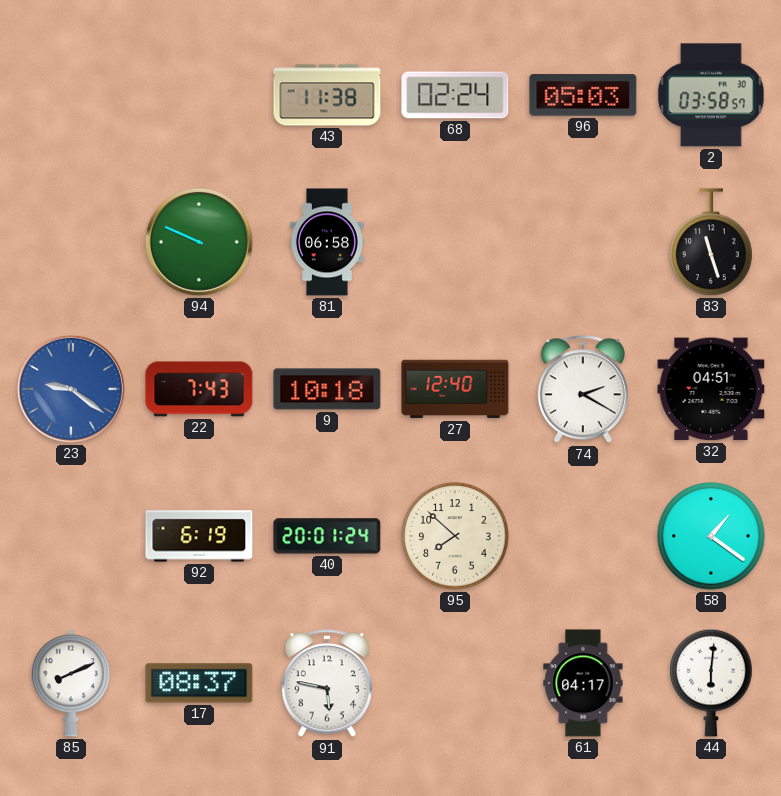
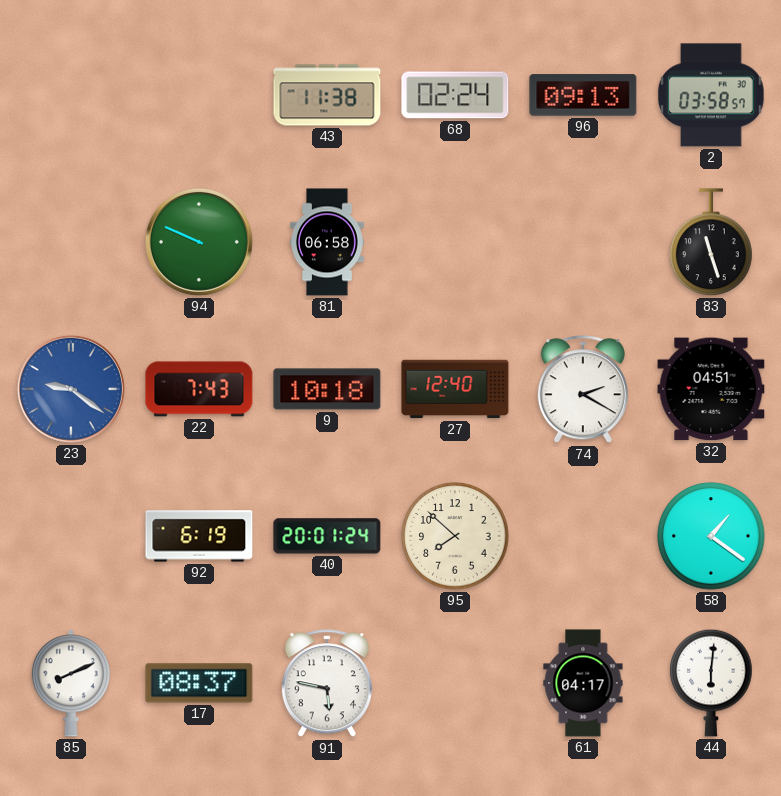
96: 05:03 -> 09:13 (583, 95)
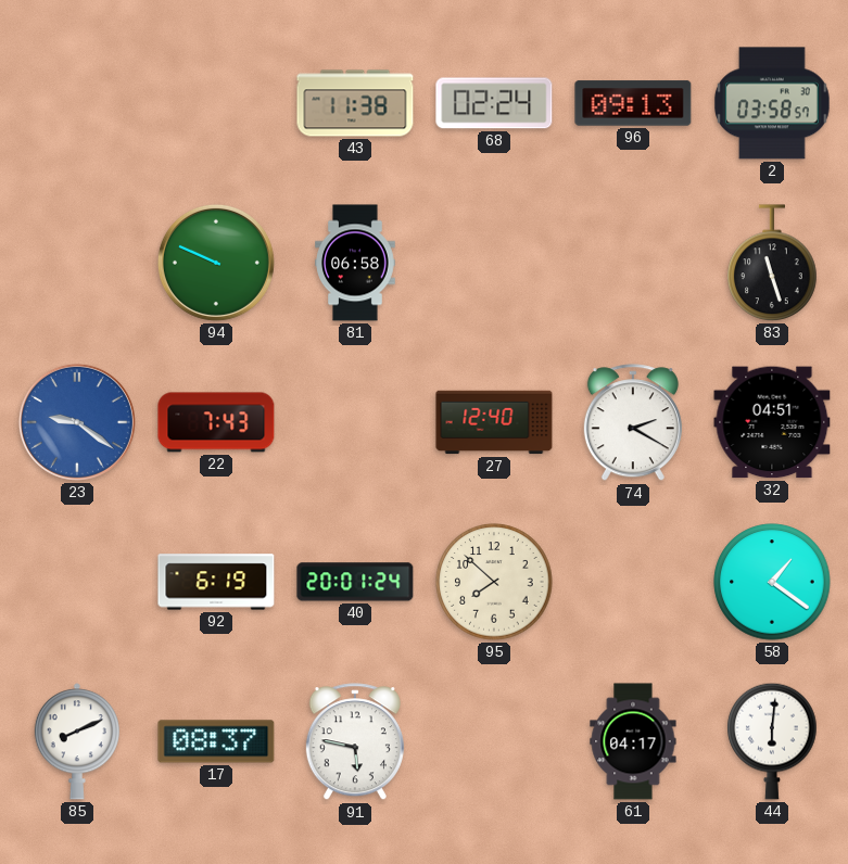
9: 10:18 -> none (327, 389)
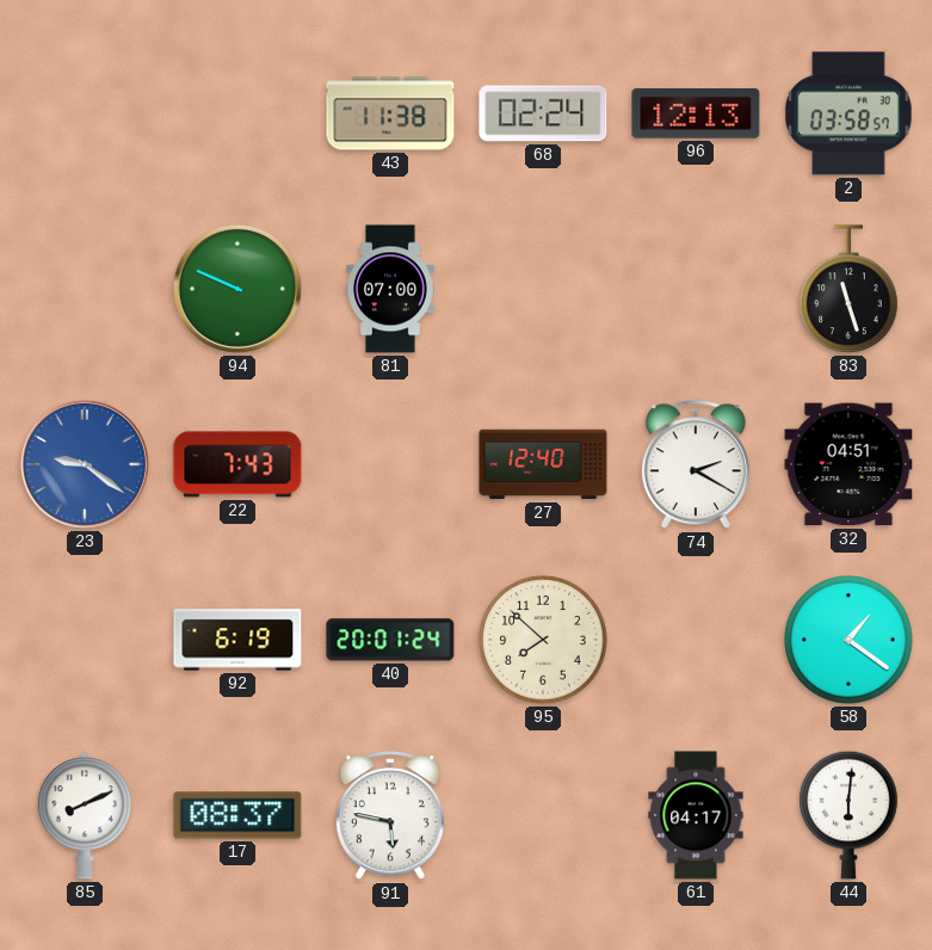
96: 09:13 -> 12:13 (696, 113)
81: 06:58 -> 07:00 (390, 289)
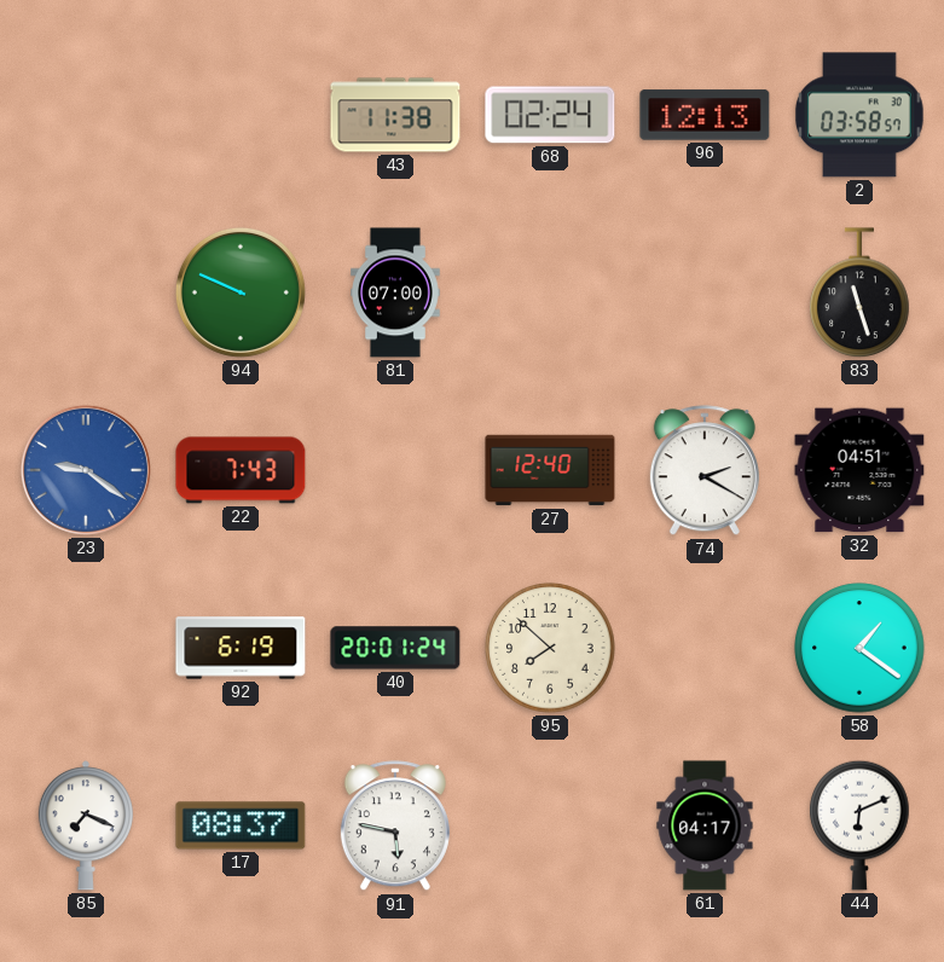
85: 8:11 -> 7:19 (86, 825)
44: 6:01 -> 6:11 (859, 825)
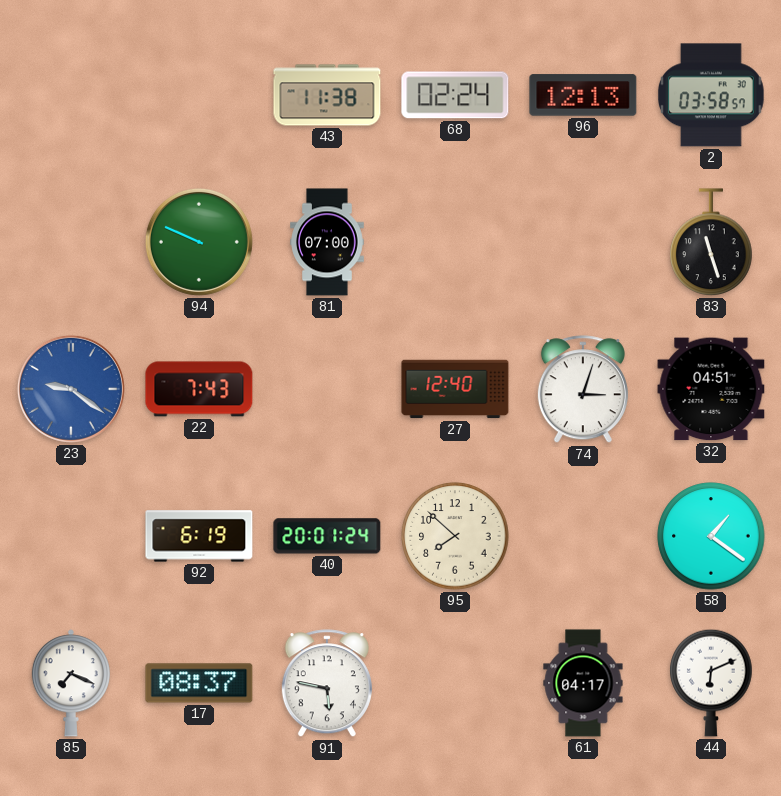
74: 2:20 -> 3:03 (583, 390)
